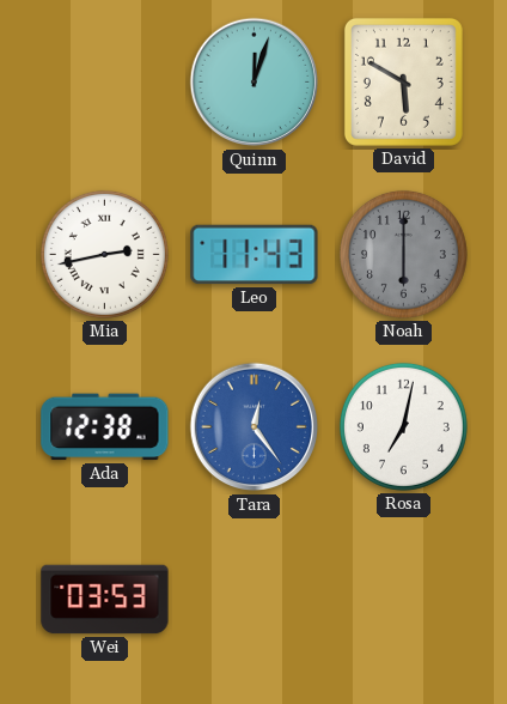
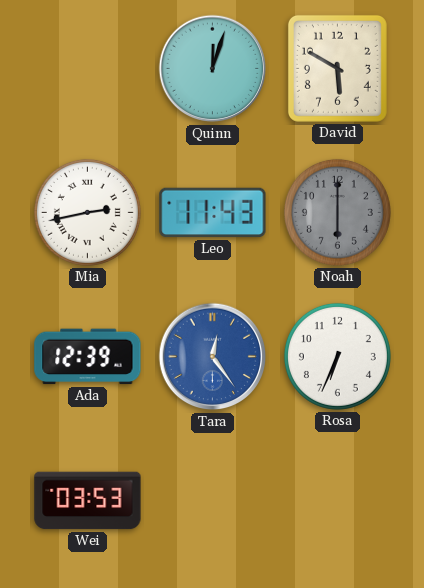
Ada: 12:38 -> 12:39 (88, 357)
Rosa: 7:02 -> 6:34 (337, 356)
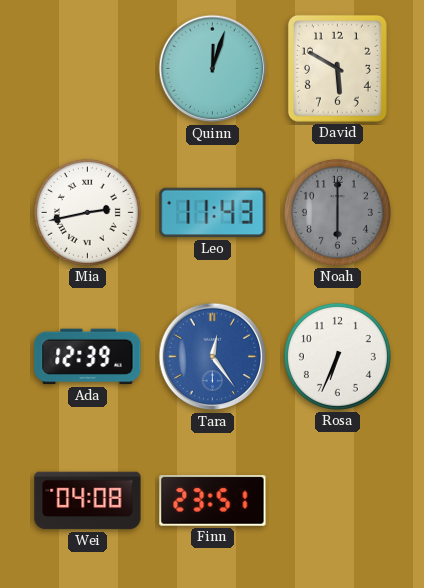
Wei: 03:53 -> 04:08 (88, 501)
Finn: none -> 23:51 (213, 501)
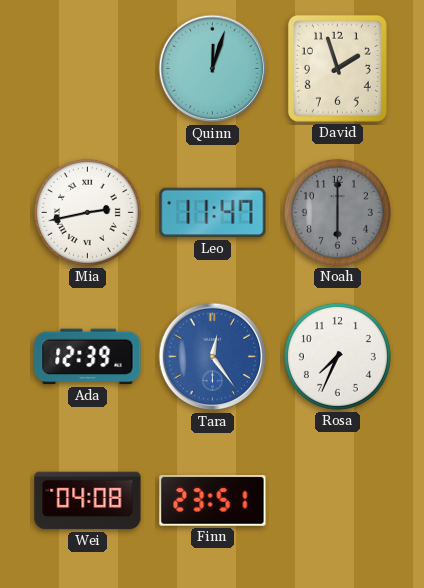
David: 5:50 -> 1:57 (337, 68)
Leo: 11:43 -> 11:47 (213, 213)
Rosa: 6:34 -> 7:34 (337, 356)
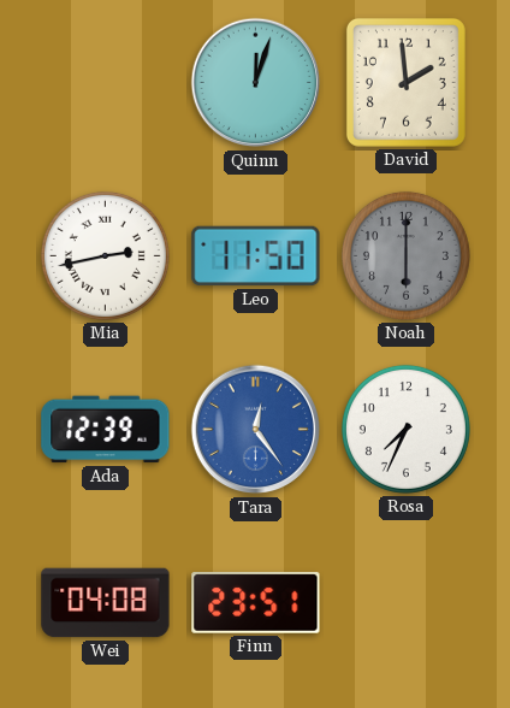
David: 1:57 -> 1:59 (405, 82)
Leo: 11:47 -> 11:50 (256, 256)
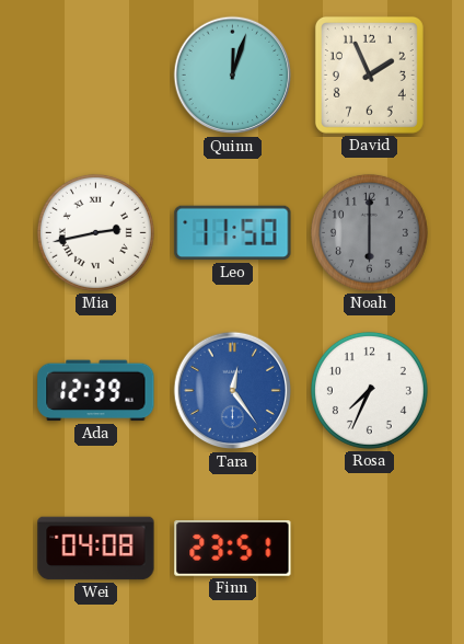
David: 1:59 -> 1:56 (369, 74)
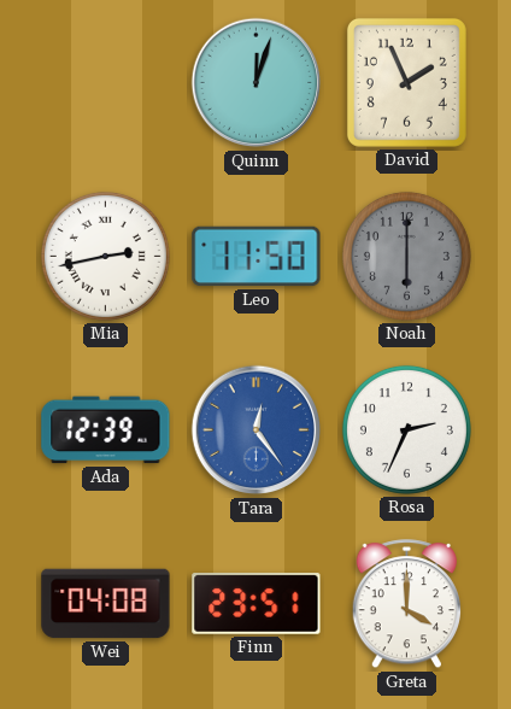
Rosa: 7:34 -> 2:34 (406, 429)
Greta: none -> 4:00 (406, 604)
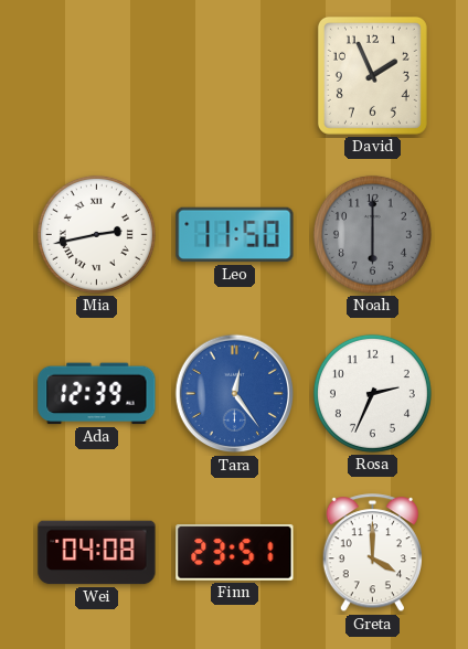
Quinn: 12:03 -> none (257, 83)
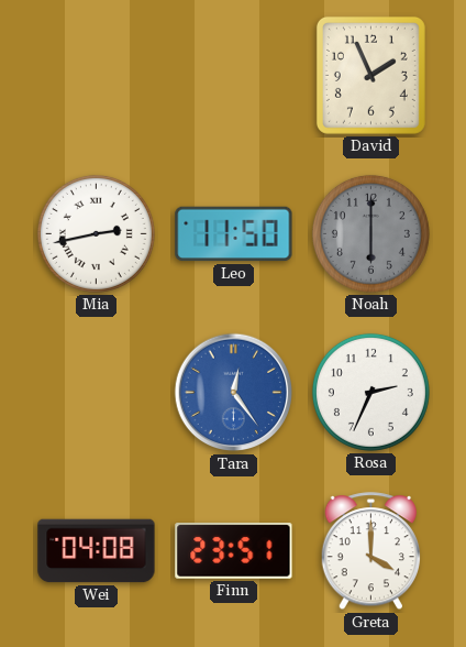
Ada: 12:39 -> none (97, 394)
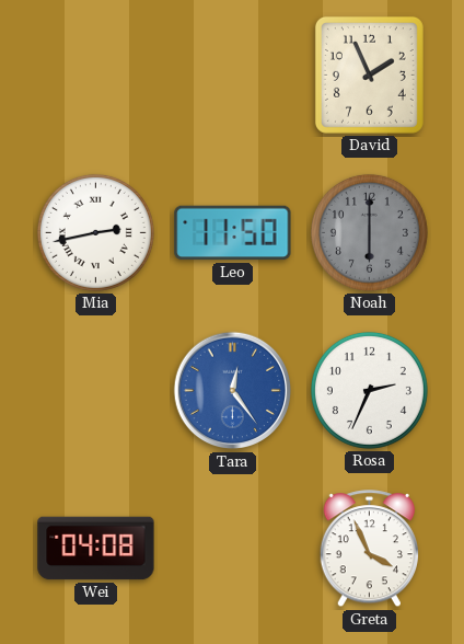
Finn: 23:51 -> none (234, 551)
Greta: 4:00 -> 3:56 (369, 549)
